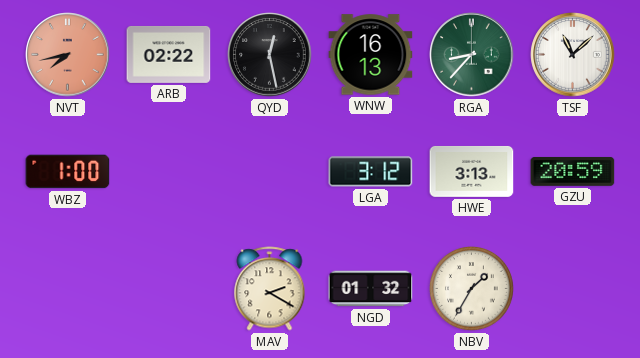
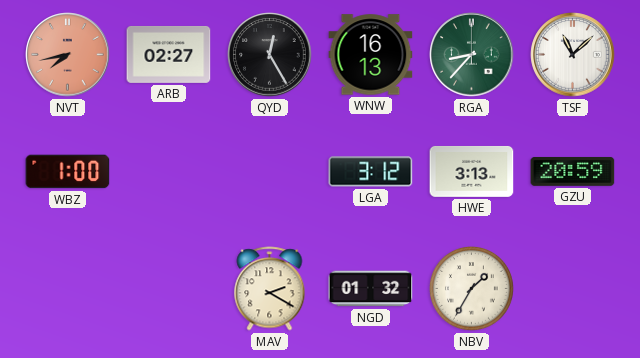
ARB: 02:22 -> 02:27 (169, 54)
QYD: 12:28 -> 12:25 (270, 55)
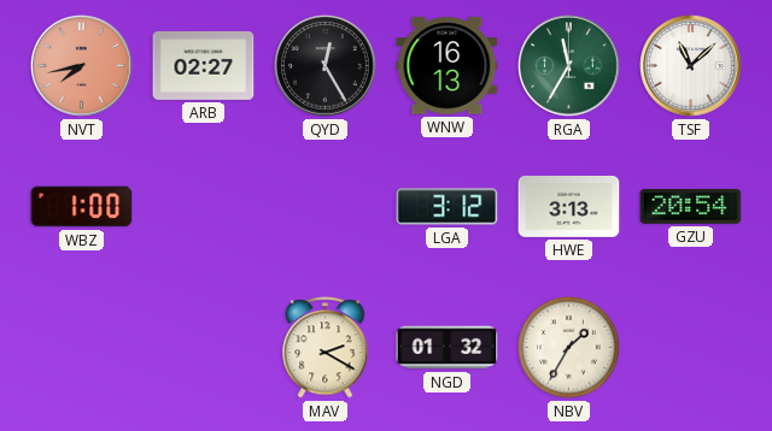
RGA: 8:37 -> 11:35 (569, 66)
GZU: 20:59 -> 20:54 (691, 206)
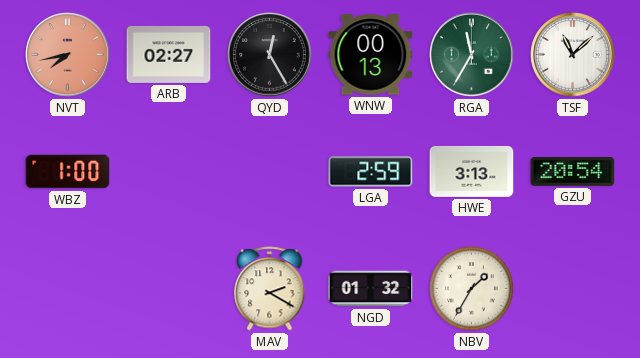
WNW: 16:13 -> 00:13 (371, 55)
LGA: 3:12 -> 2:59 (371, 172)
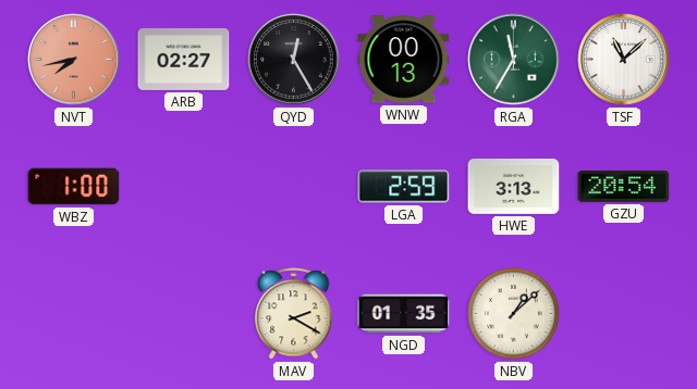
NGD: 01:32 -> 01:35 (404, 314)
NBV: 1:35 -> 1:08 (514, 314)
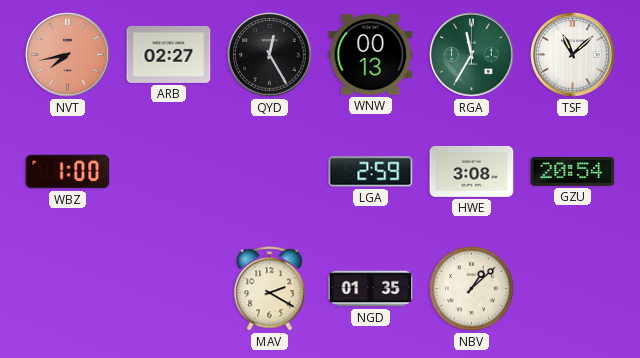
HWE: 3:13 -> 3:08 (472, 171)
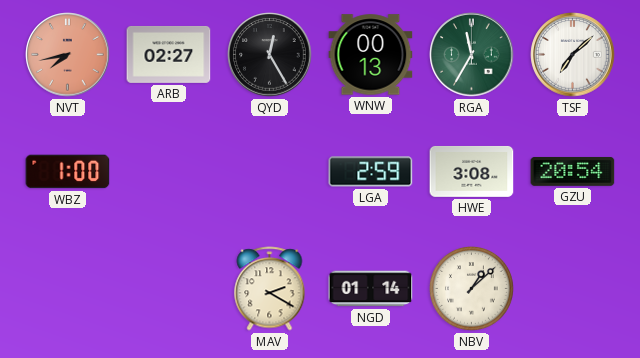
TSF: 11:08 -> 7:08 (573, 55)
NGD: 01:35 -> 01:14 (371, 289)
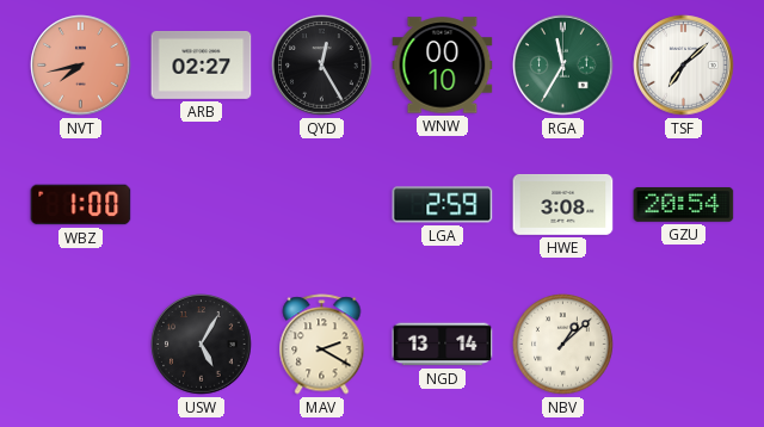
WNW: 00:13 -> 00:10 (443, 66)
USW: none -> 5:05 (202, 345)
NGD: 01:14 -> 13:14 (443, 345)
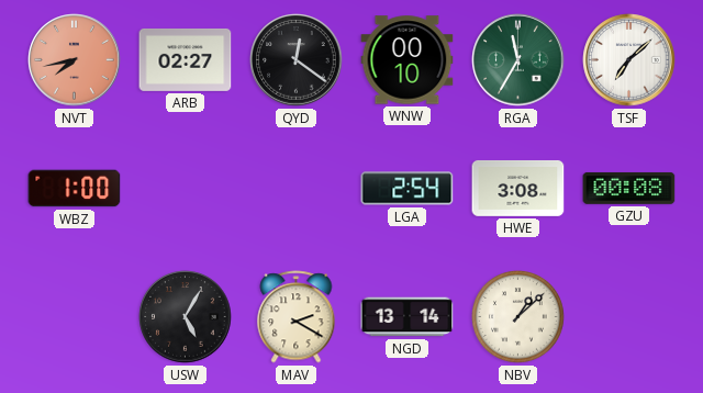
QYD: 12:25 -> 12:21 (297, 60)
LGA: 2:59 -> 2:54 (408, 189)
GZU: 20:54 -> 00:08 (629, 188)
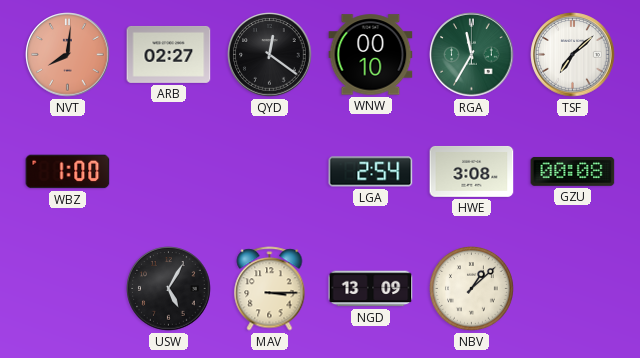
NVT: 7:43 -> 8:01 (68, 55)
MAV: 2:20 -> 3:15 (270, 289)
NGD: 13:14 -> 13:09 (371, 289)
